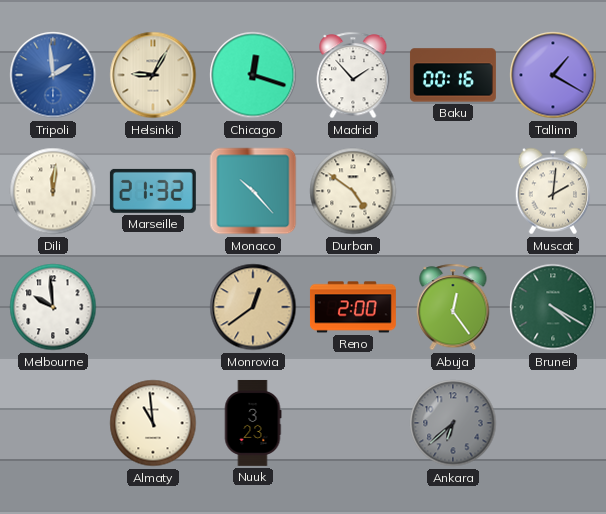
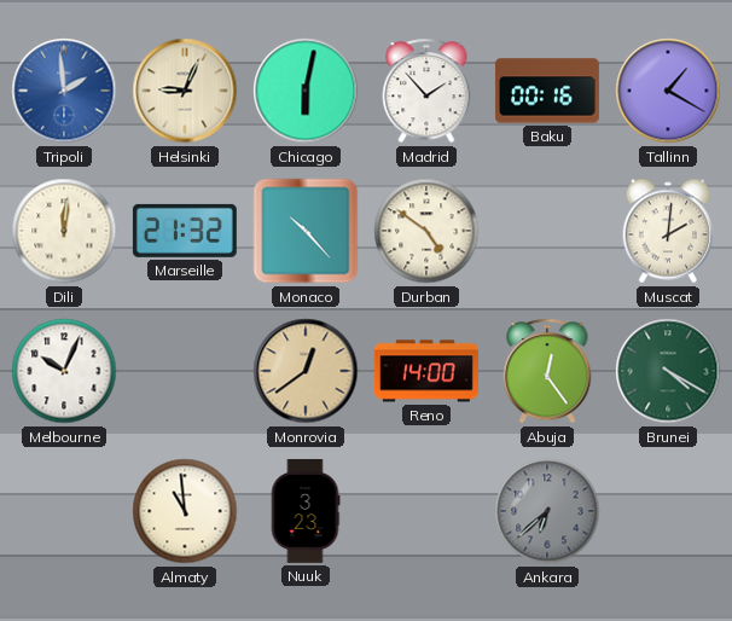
Helsinki: 9:05 -> 9:04 (185, 91)
Chicago: 12:18 -> 6:02 (306, 91)
Melbourne: 9:59 -> 10:04 (64, 371)
Reno: 2:00 -> 14:00 (426, 371)
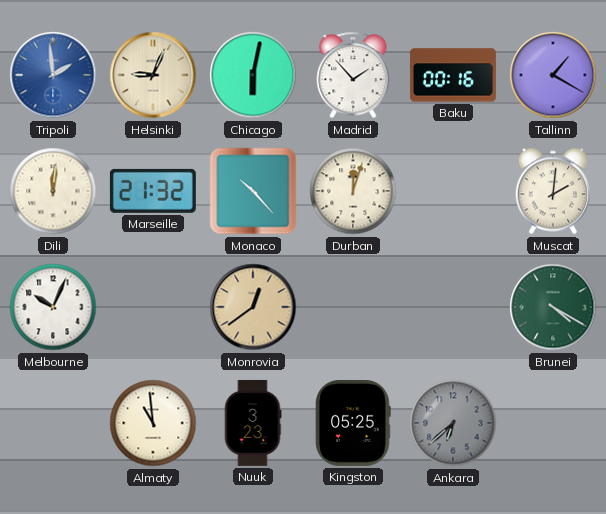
Durban: 4:51 -> 12:03 (353, 191)
Reno: 14:00 -> none (426, 371)
Abuja: 12:24 -> none (547, 371)
Kingston: none -> 05:25 (353, 423)
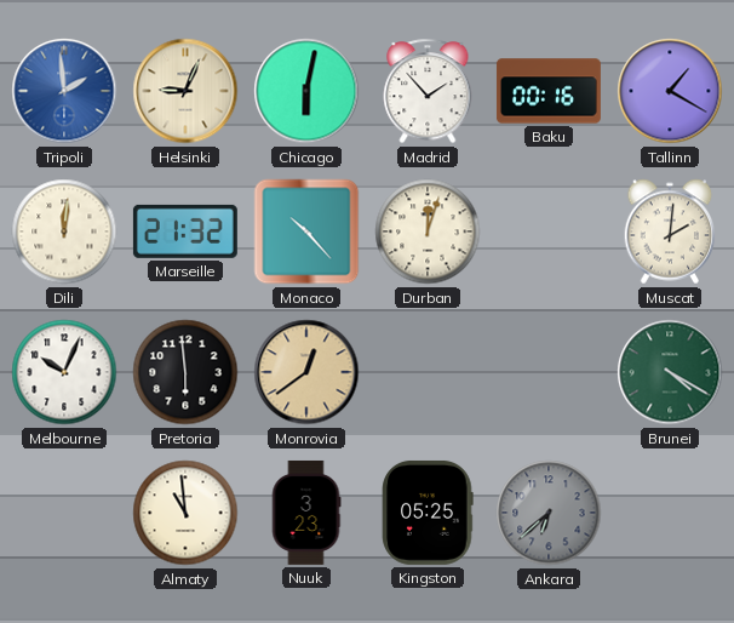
Pretoria: none -> 5:59 (185, 372)
